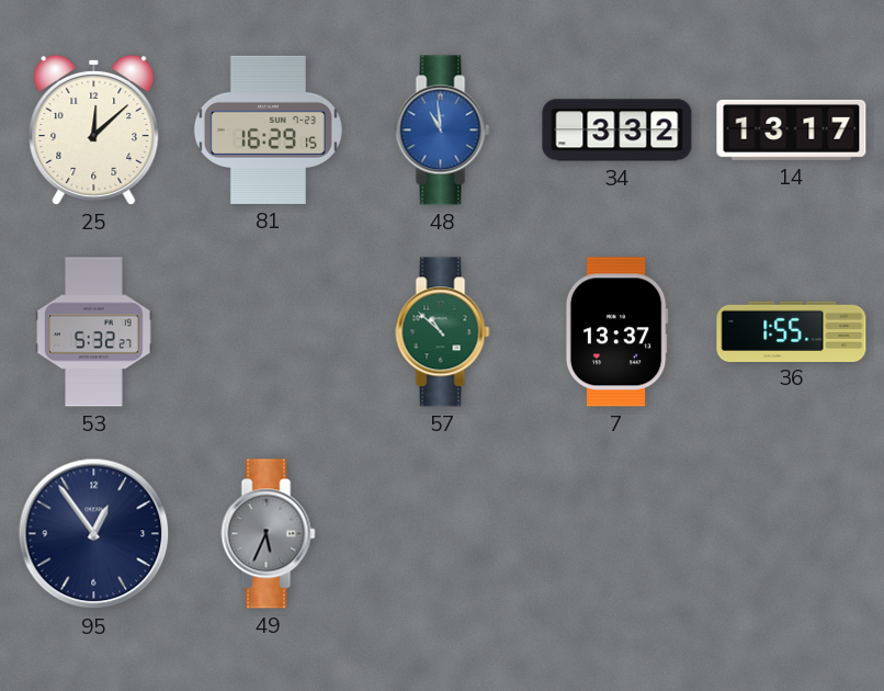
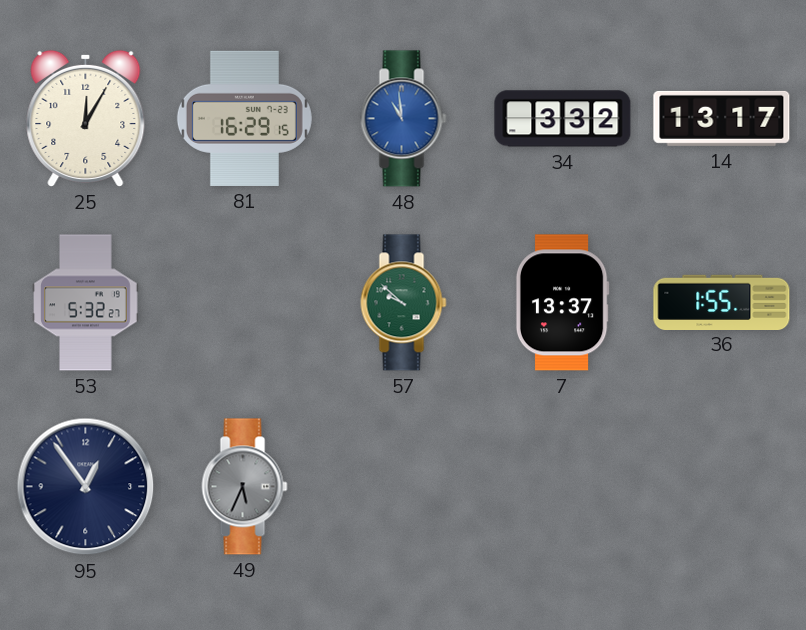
25: 12:08 -> 12:05 (86, 118)
57: 10:52 -> 9:52 (404, 303)
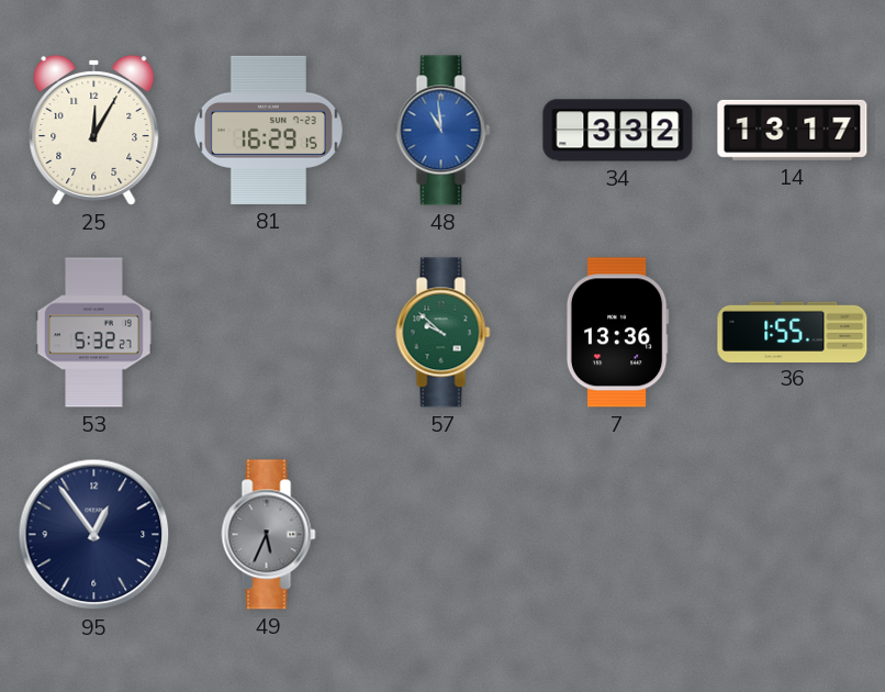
7: 13:37 -> 13:36 (617, 333)
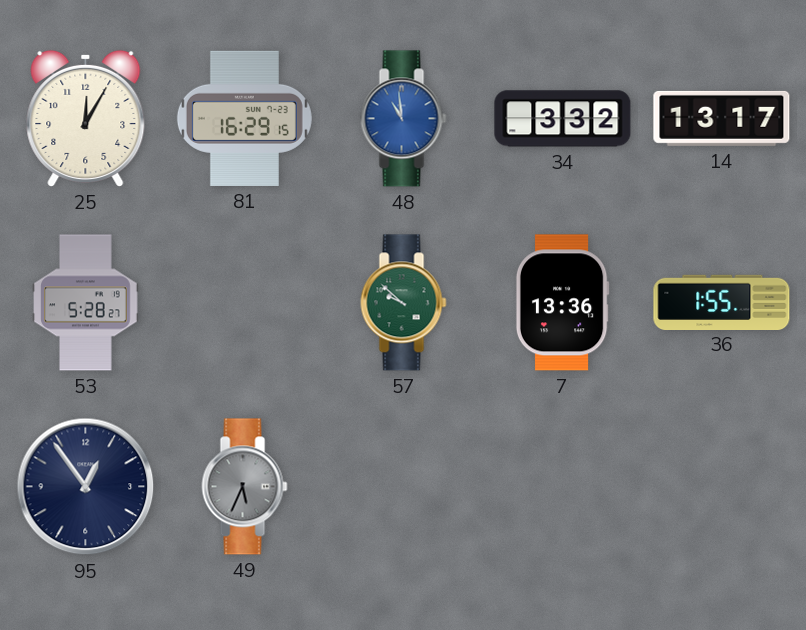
53: 5:32 -> 5:28 (86, 303)
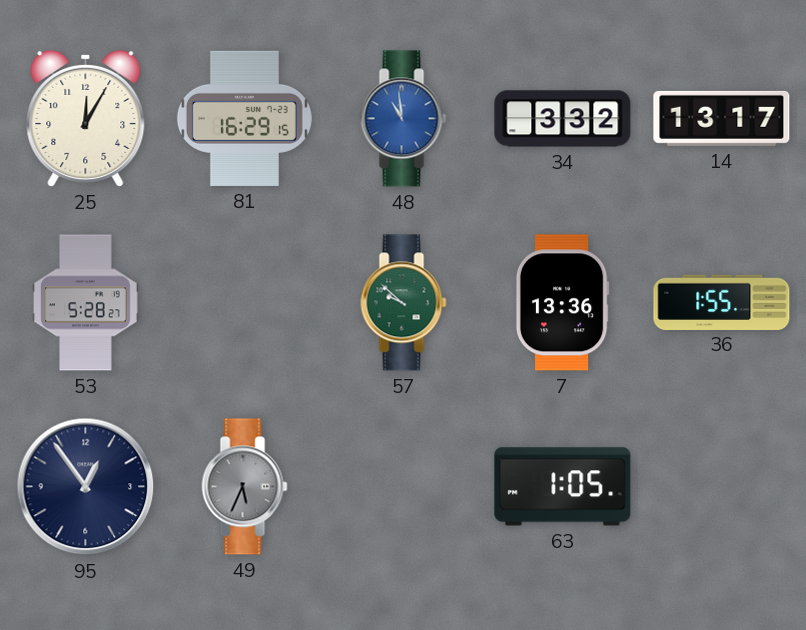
63: none -> 1:05 (563, 487)
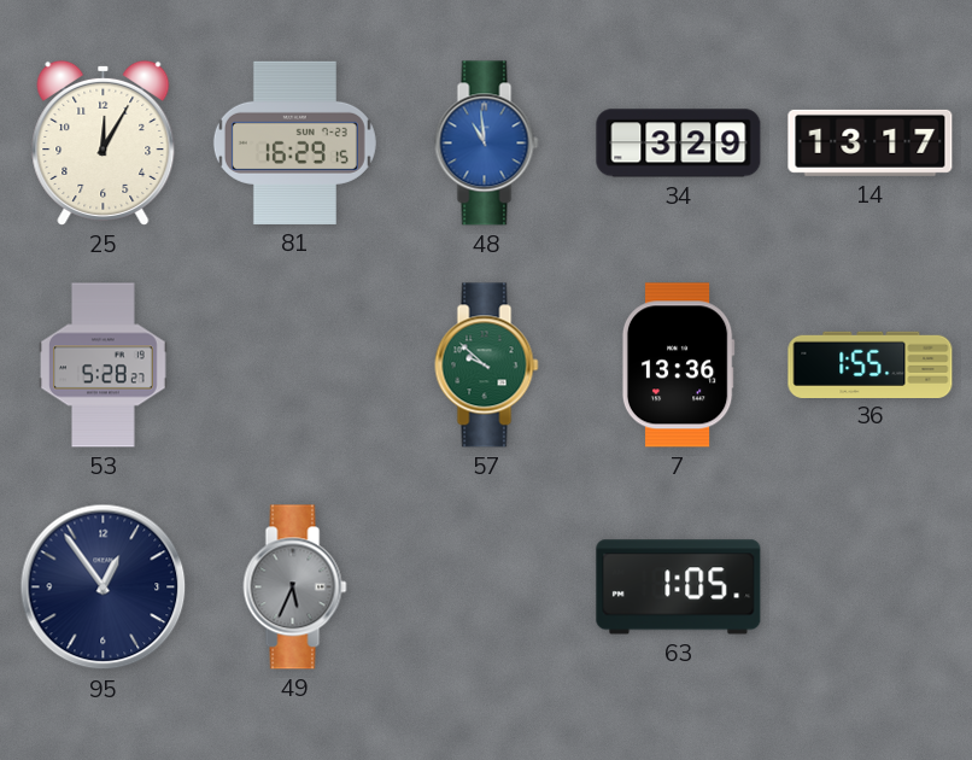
34: 3:32 -> 3:29 (679, 144)
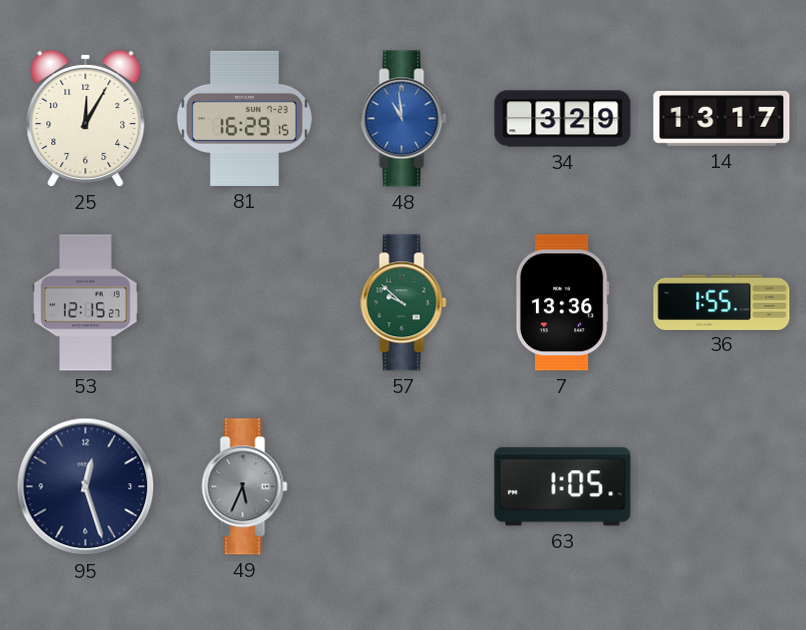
53: 5:28 -> 12:15 (86, 303)
95: 12:54 -> 12:27 (86, 487)
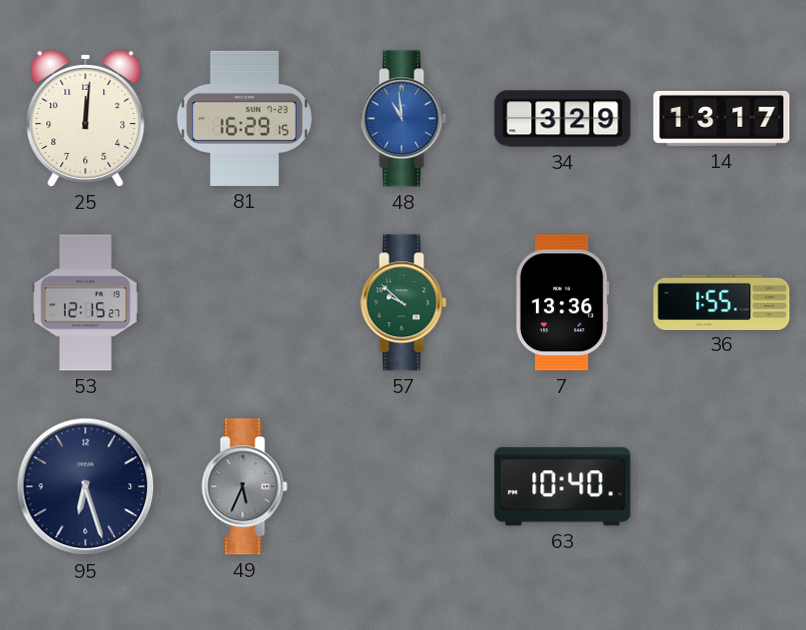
25: 12:05 -> 12:01 (86, 118)
95: 12:27 -> 6:27 (86, 487)
63: 1:05 -> 10:40 (563, 487)
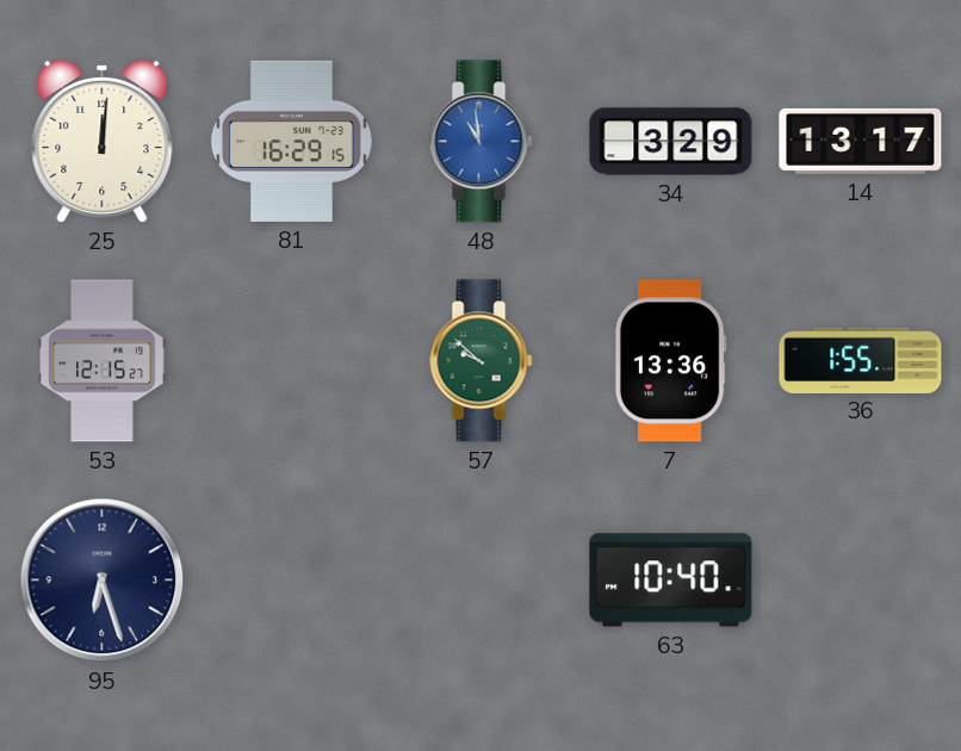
49: 5:34 -> none (245, 487)
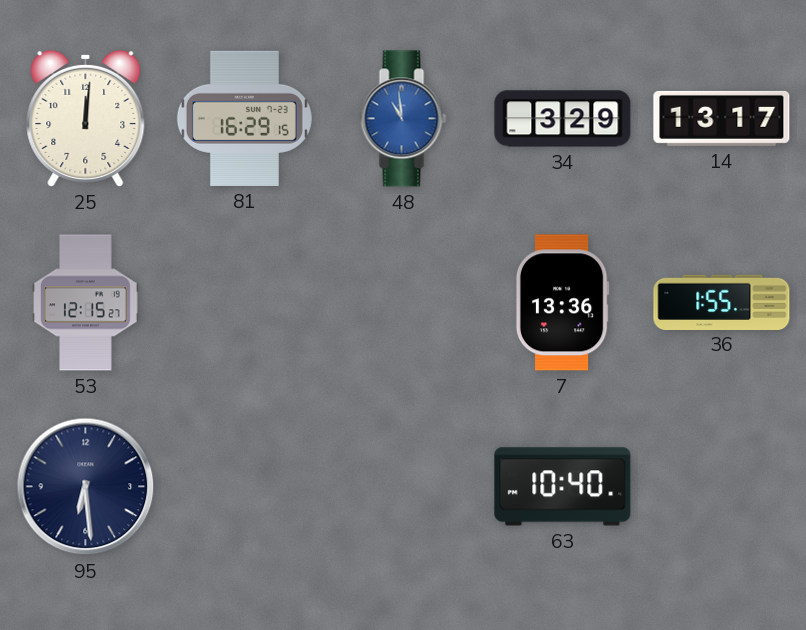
57: 9:52 -> none (482, 361)
95: 6:27 -> 6:29 (86, 487)
